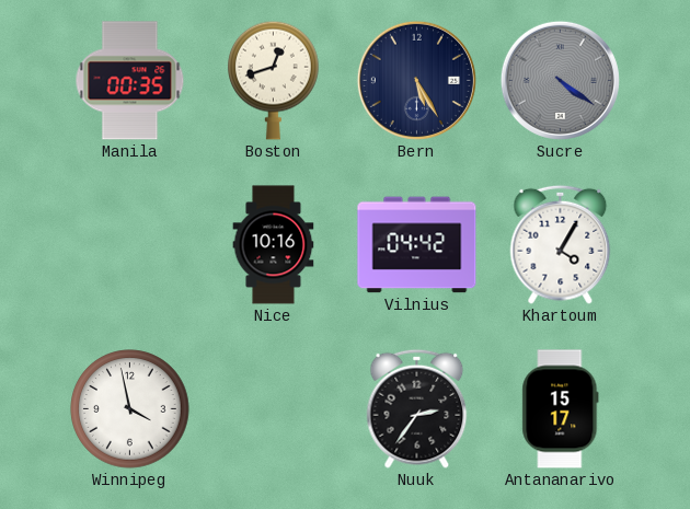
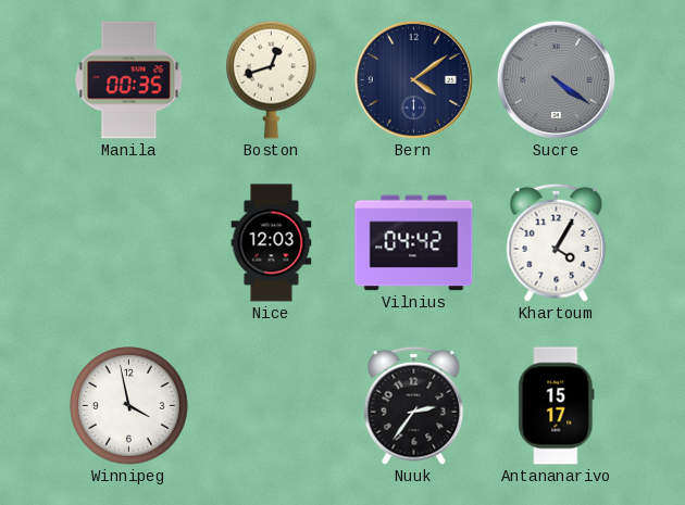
Bern: 5:25 -> 4:09 (413, 79)
Nice: 10:16 -> 12:03 (272, 243)
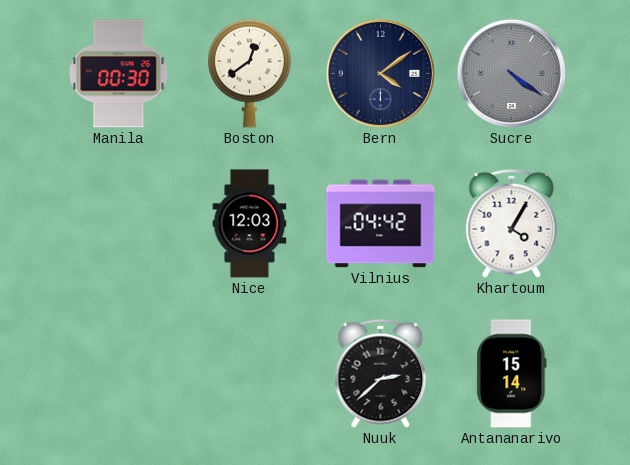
Manila: 00:35 -> 00:30 (119, 74)
Boston: 12:42 -> 12:39 (250, 73)
Winnipeg: 3:58 -> none (129, 406)
Nuuk: 2:36 -> 2:38 (381, 373)
Antananarivo: 15:17 -> 15:14 (512, 374)
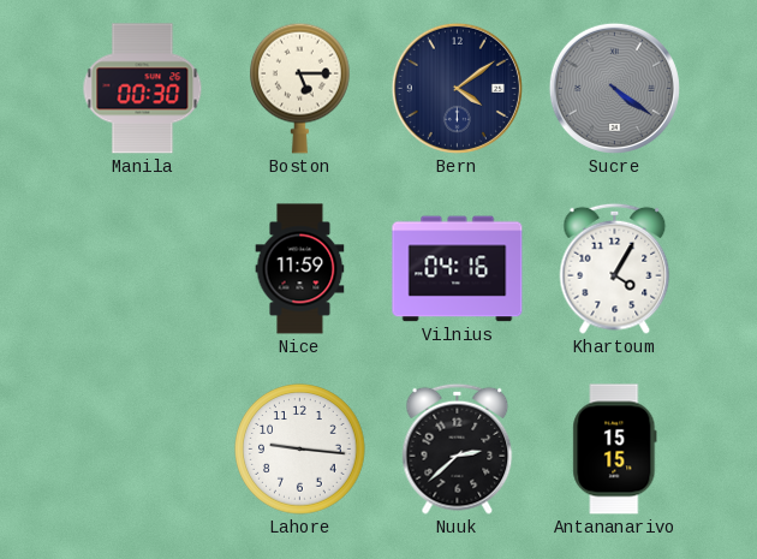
Boston: 12:39 -> 5:15 (300, 88)
Nice: 12:03 -> 11:59 (300, 269)
Vilnius: 04:42 -> 04:16 (458, 269)
Lahore: none -> 9:16 (300, 450)
Antananarivo: 15:14 -> 15:15 (615, 450)
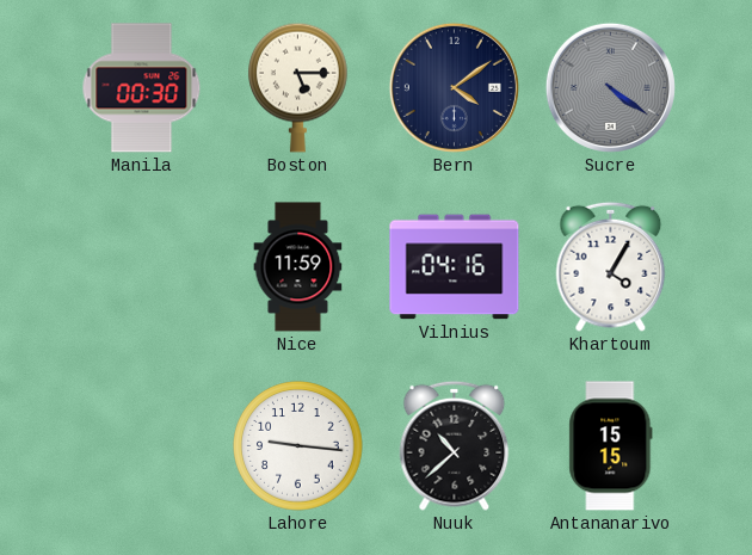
Nuuk: 2:38 -> 10:38 (455, 445)
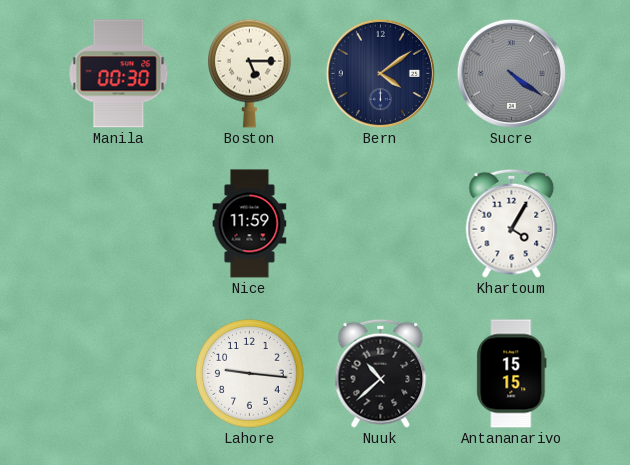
Vilnius: 04:16 -> none (455, 267)
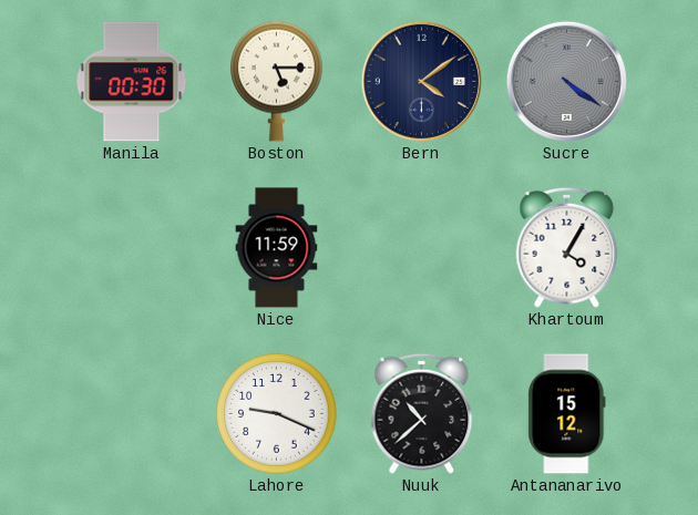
Lahore: 9:16 -> 9:19 (277, 414)
Antananarivo: 15:15 -> 15:12 (567, 414)
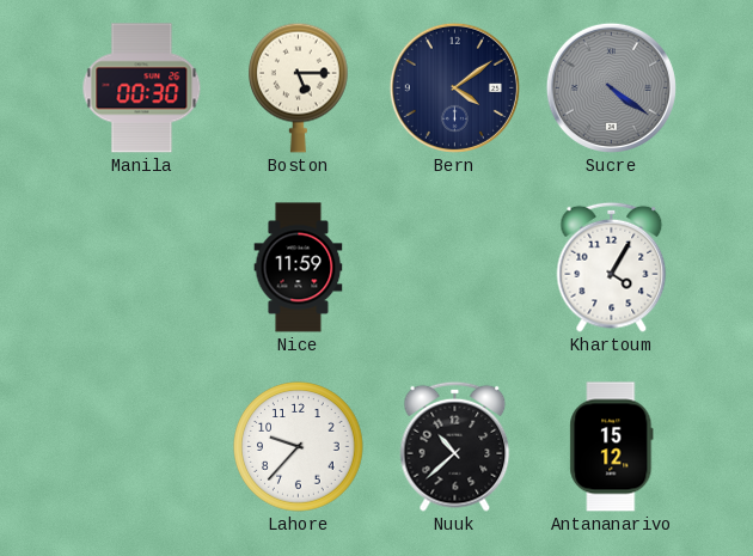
Lahore: 9:19 -> 9:37 (299, 447)
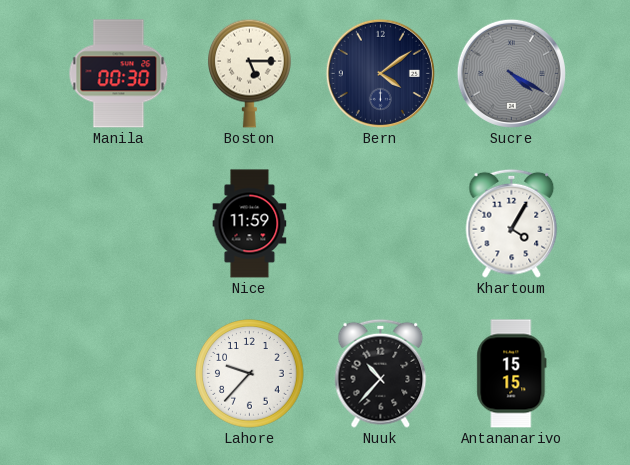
Sucre: 4:21 -> 4:20 (511, 73)
Nuuk: 10:38 -> 10:37 (381, 373)
Antananarivo: 15:12 -> 15:15 (512, 374)
